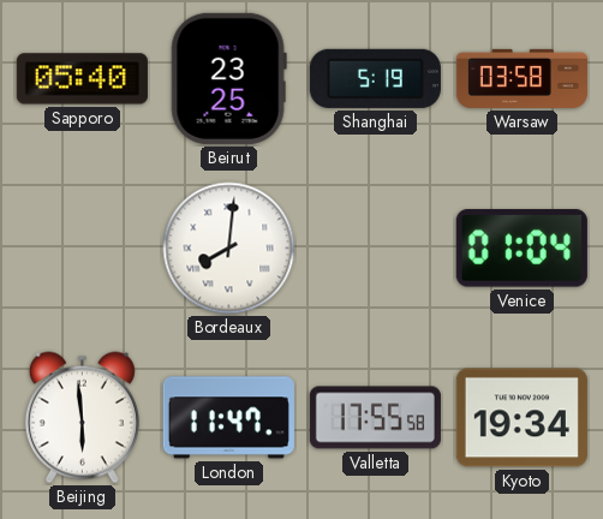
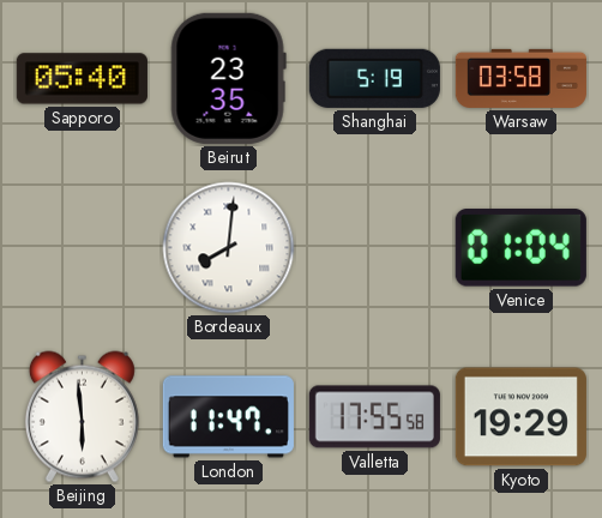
Beirut: 23:25 -> 23:35 (228, 78)
Kyoto: 19:34 -> 19:29 (520, 417)
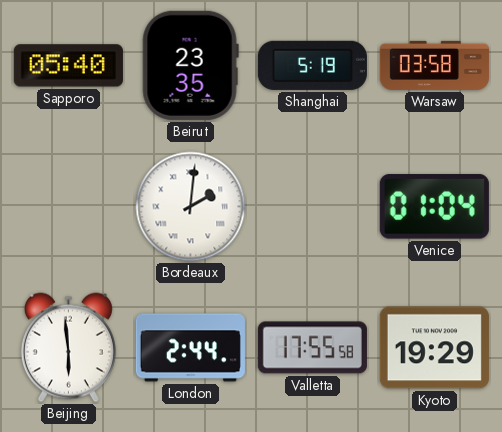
Bordeaux: 8:01 -> 2:01 (191, 207)
London: 11:47 -> 2:44 (190, 348)
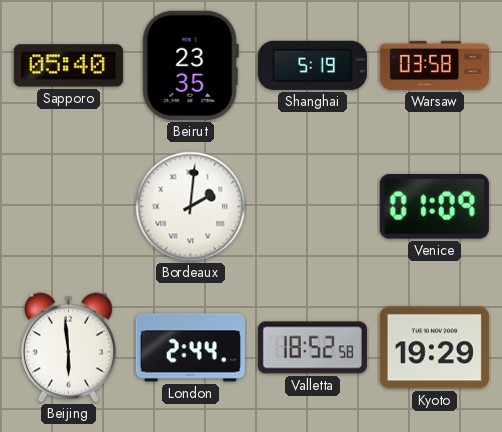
Venice: 01:04 -> 01:09 (434, 207)
Valletta: 17:55 -> 18:52 (312, 348)
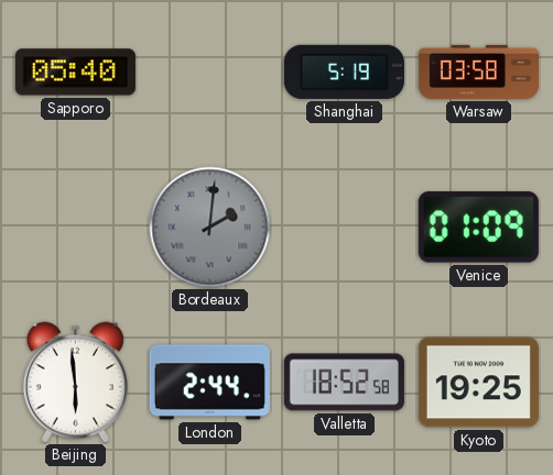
Beirut: 23:35 -> none (190, 65)
Bordeaux dial: white -> grey (210, 228)
Kyoto: 19:29 -> 19:25 (478, 383)
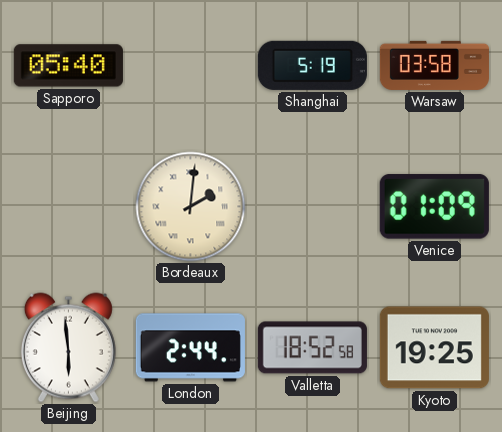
Bordeaux dial: grey -> cream (191, 207)
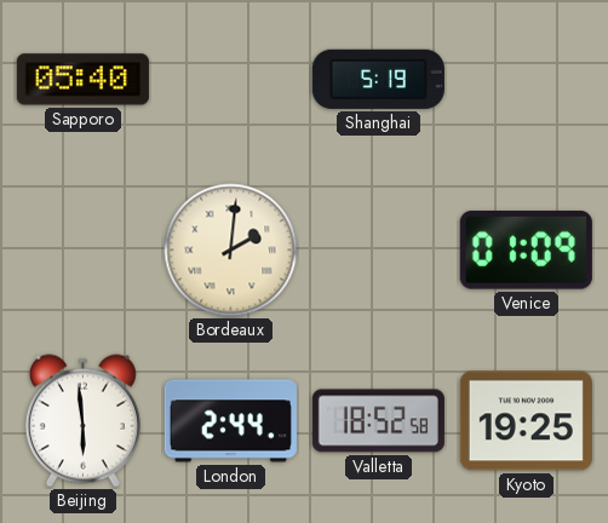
Warsaw: 03:58 -> none (434, 65)
